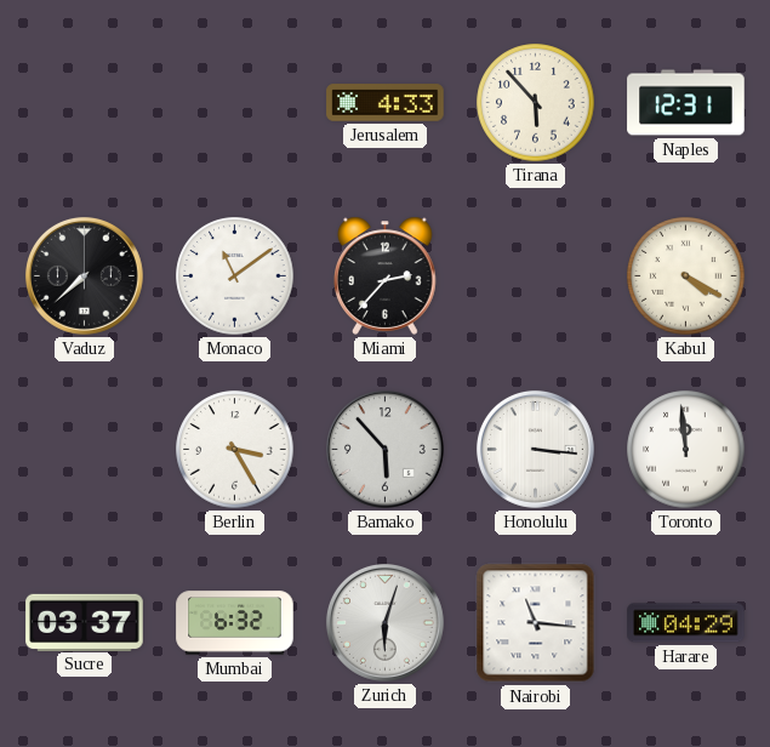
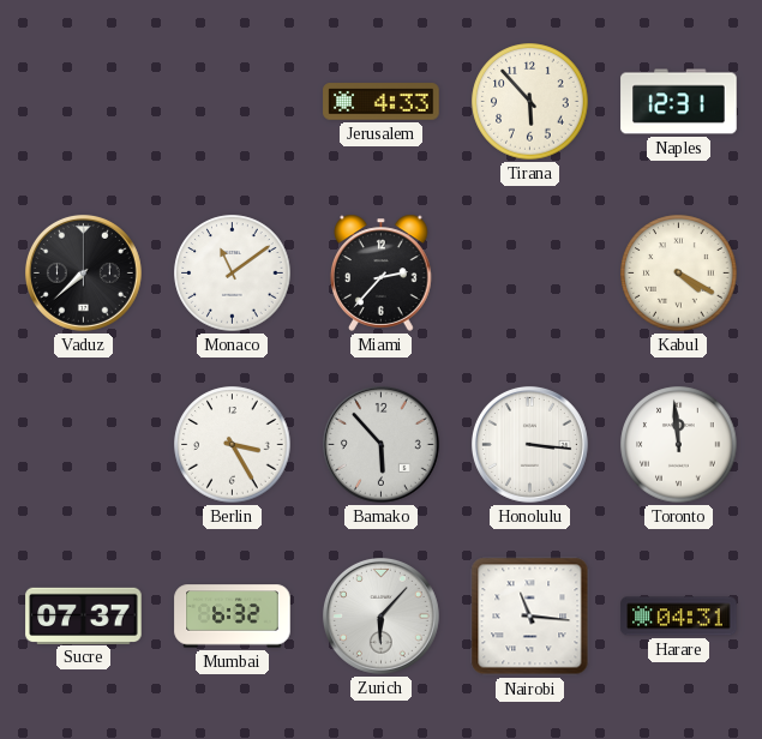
Sucre: 03:37 -> 07:37 (84, 615)
Zurich: 6:03 -> 6:07 (380, 615)
Harare: 04:29 -> 04:31 (679, 617)
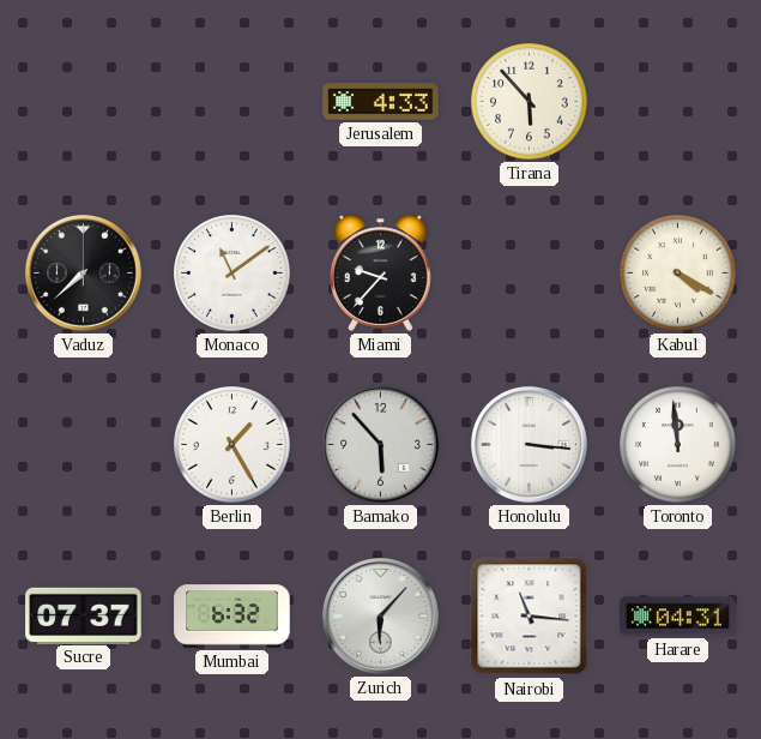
Naples: 12:31 -> none (679, 102)
Miami: 2:37 -> 9:37 (381, 272)
Berlin: 3:25 -> 1:25 (232, 445)
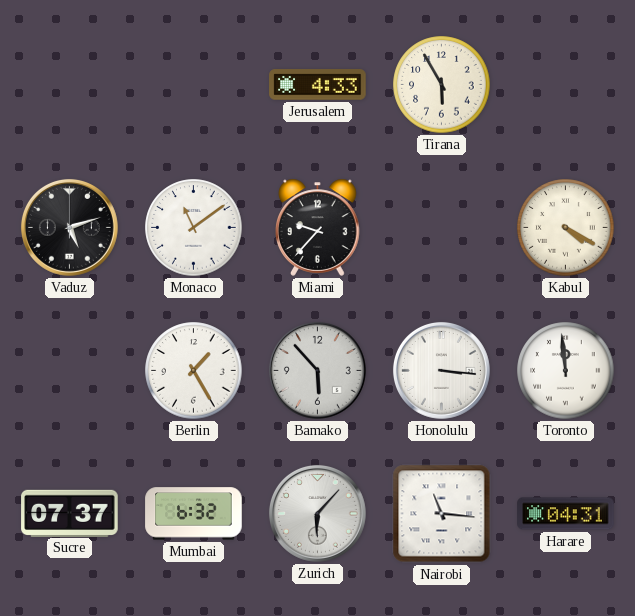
Tirana: 5:53 -> 5:55 (442, 85)
Vaduz: 7:38 -> 5:12 (69, 227)
